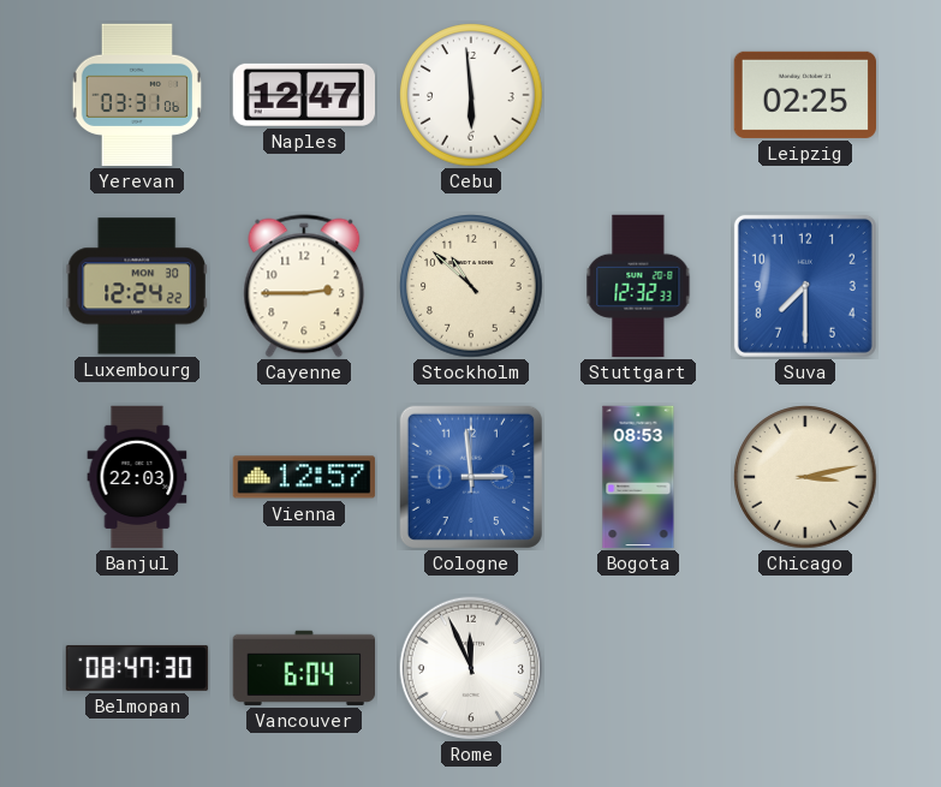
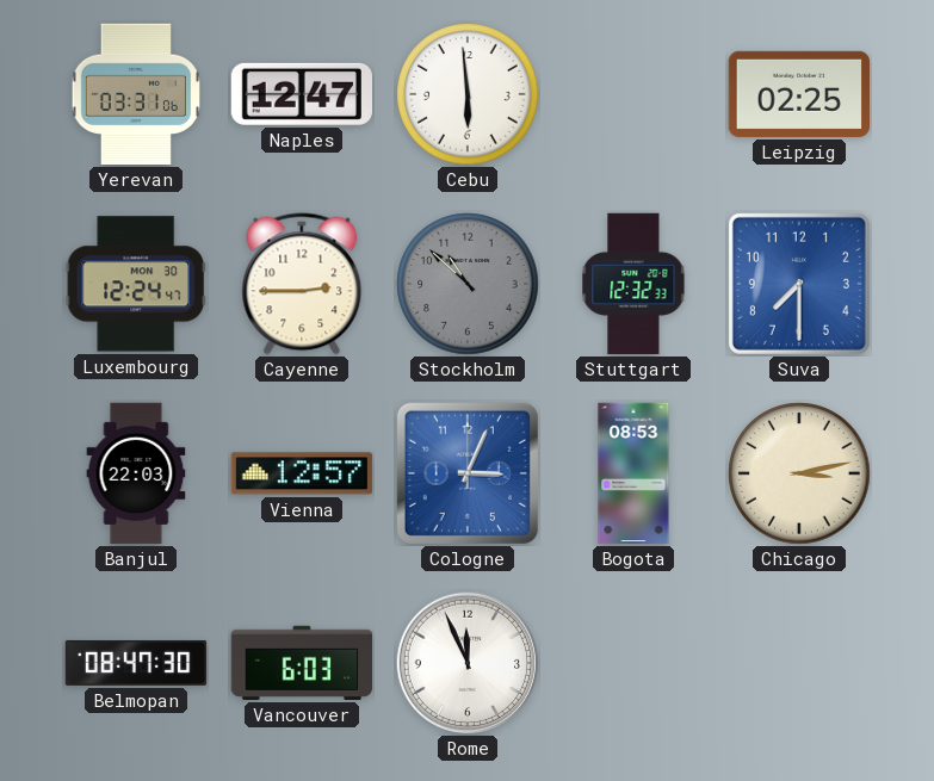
Luxembourg: 12:24:22 -> 12:24:47 (135, 284)
Stockholm dial: cream -> grey (468, 284)
Cologne: 2:59 -> 3:04 (468, 473)
Vancouver: 6:04 -> 6:03 (301, 663)
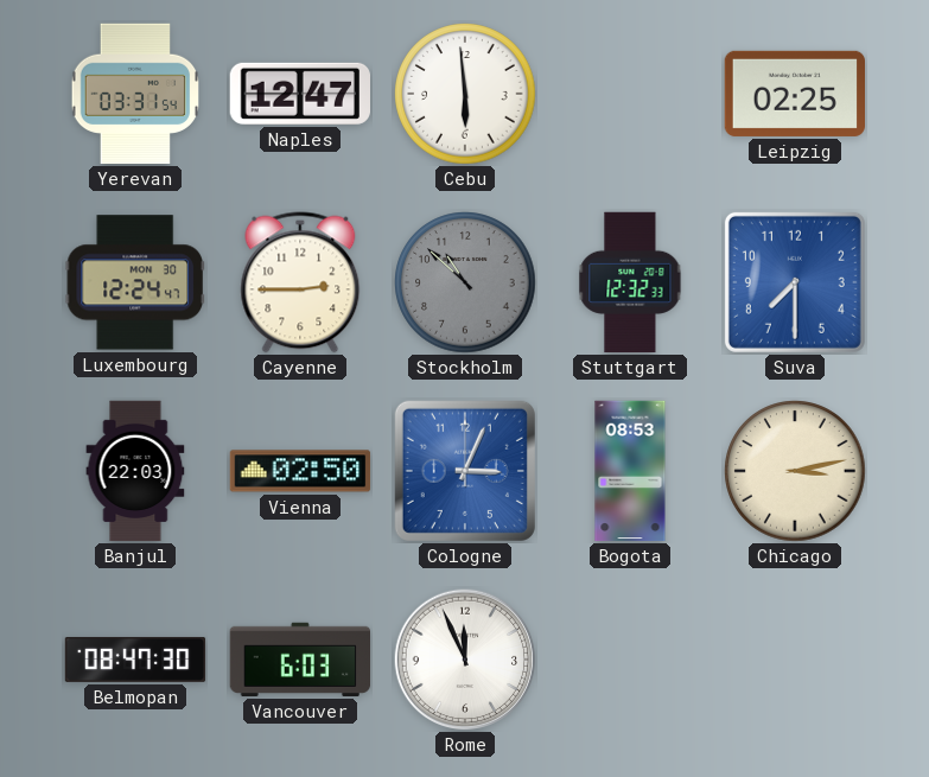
Yerevan: 03:31:06 -> 03:31:54 (134, 94)
Vienna: 12:57 -> 02:50 (300, 471)
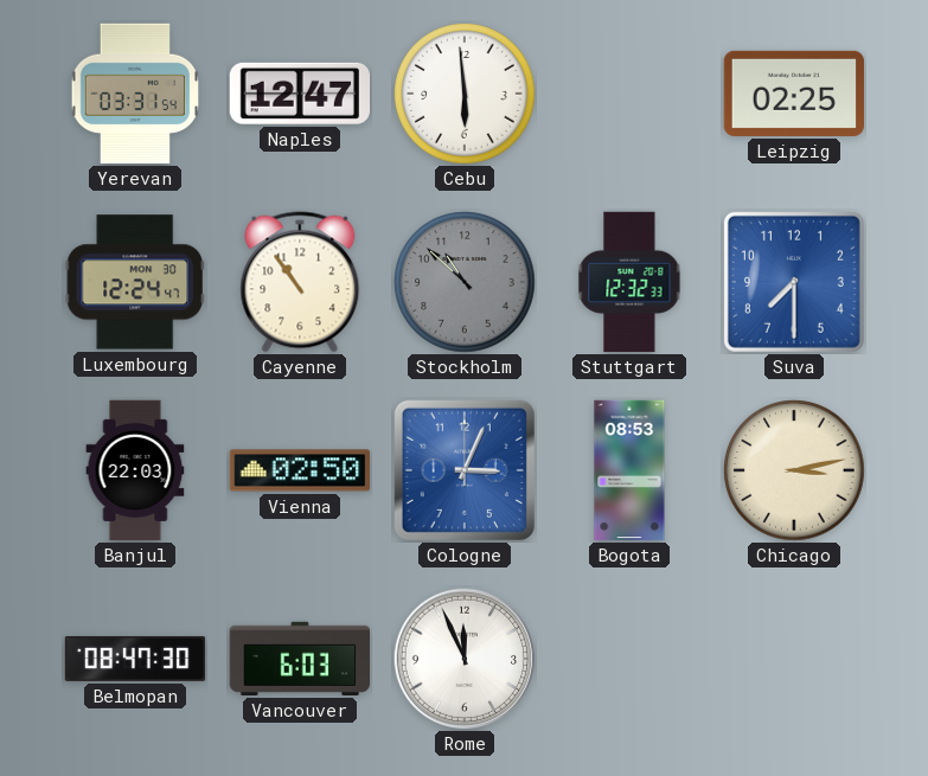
Cayenne: 2:45 -> 10:54 (300, 282)
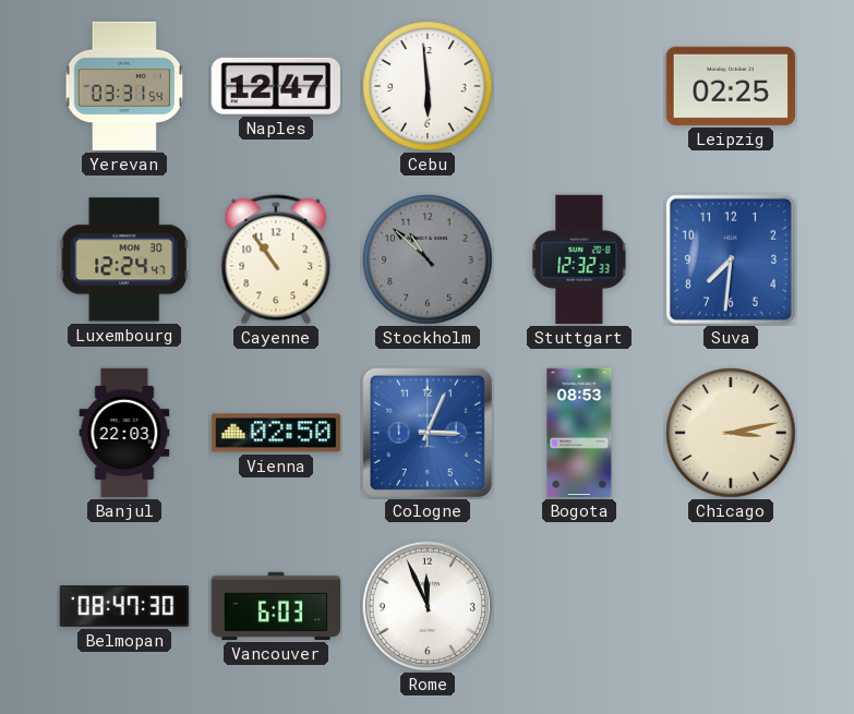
Suva: 7:30 -> 7:31 (731, 259)
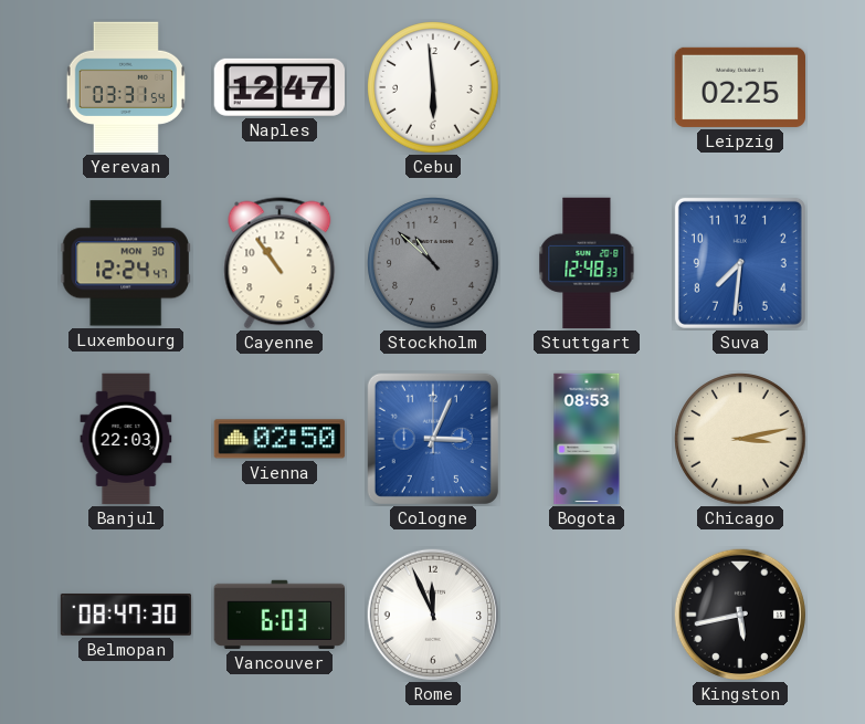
Stuttgart: 12:32 -> 12:48 (587, 263)
Kingston: none -> 5:43 (740, 615)
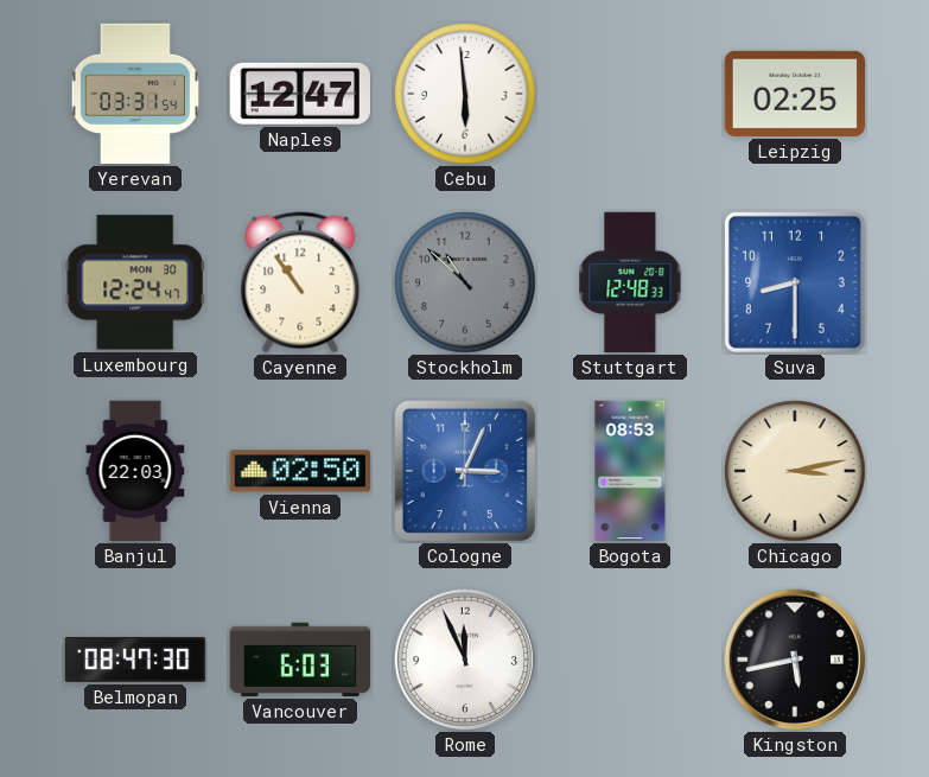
Suva: 7:31 -> 8:30 (795, 282)
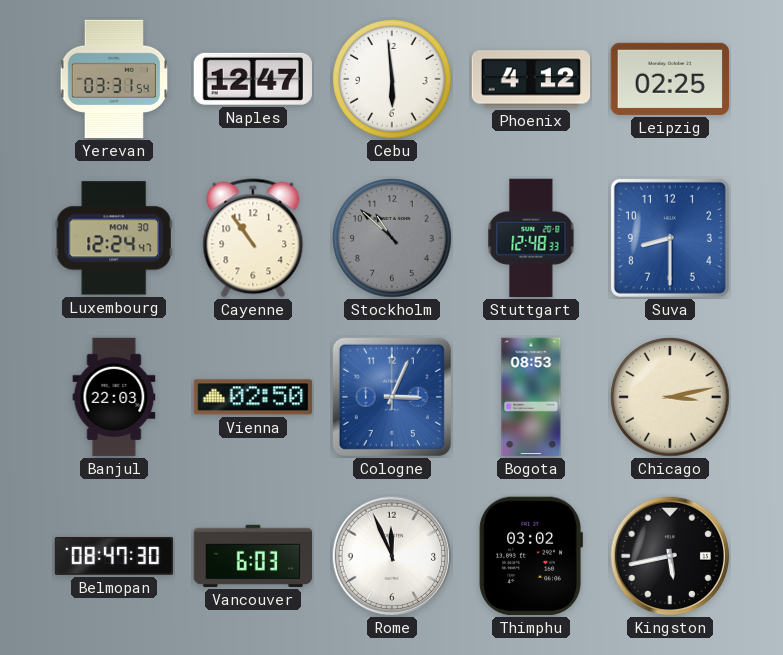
Phoenix: none -> 4:12 (531, 79)
Thimphu: none -> 03:02 (531, 556)
